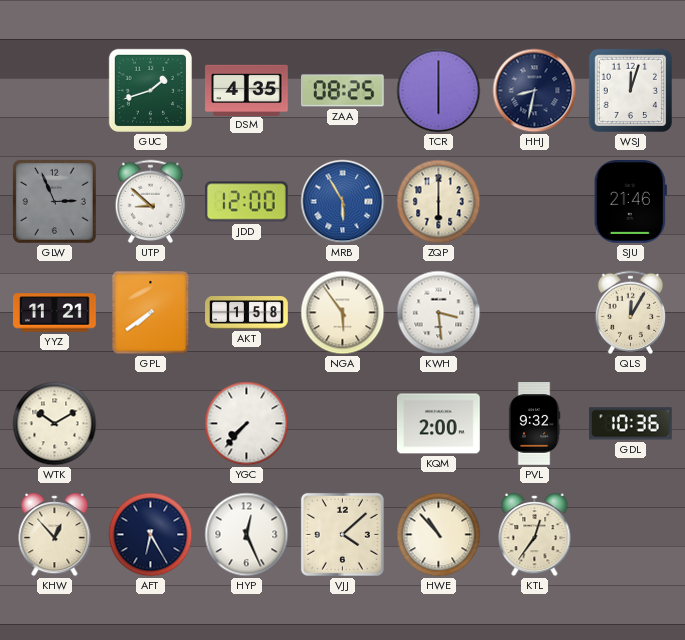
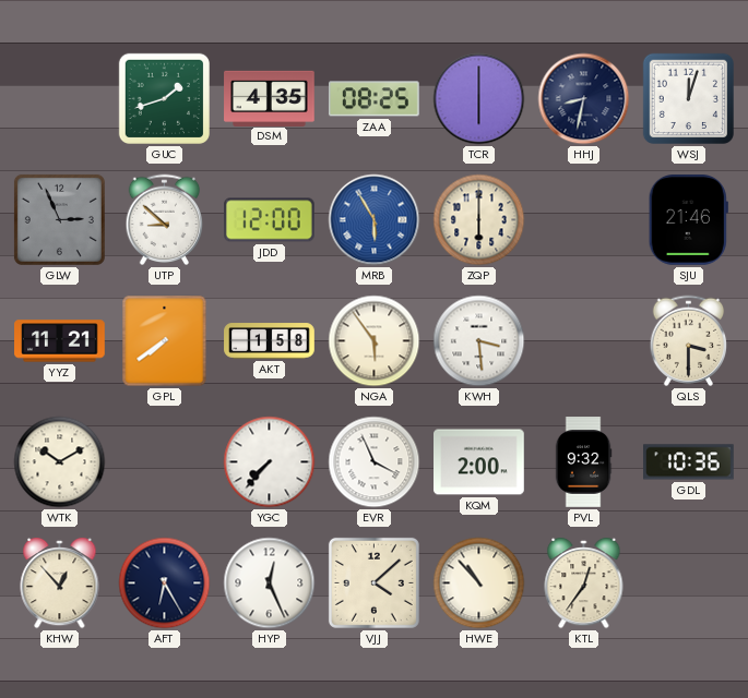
QLS: 12:05 -> 3:30 (689, 341)
EVR: none -> 3:56 (375, 462)
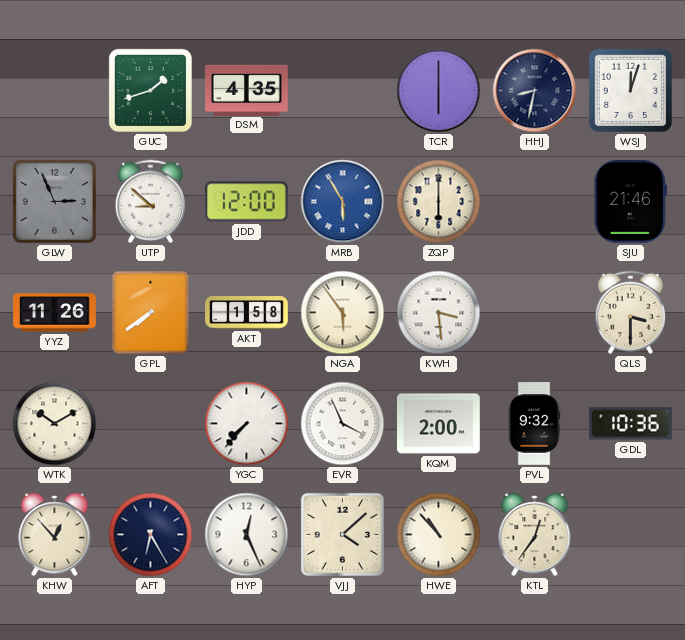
ZAA: 08:25 -> none (375, 99)
YYZ: 11:21 -> 11:26 (55, 313)
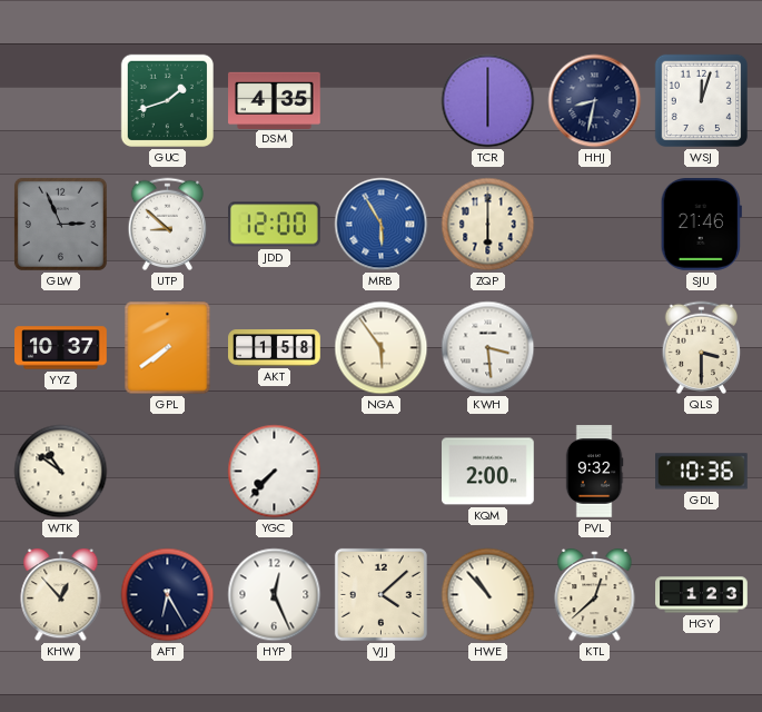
YYZ: 11:26 -> 10:37 (61, 348)
WTK: 10:10 -> 10:51 (61, 472)
EVR: 3:56 -> none (343, 424)
KTL: 12:36 -> 12:38 (595, 595)
HGY: none -> 1:23 (702, 595)
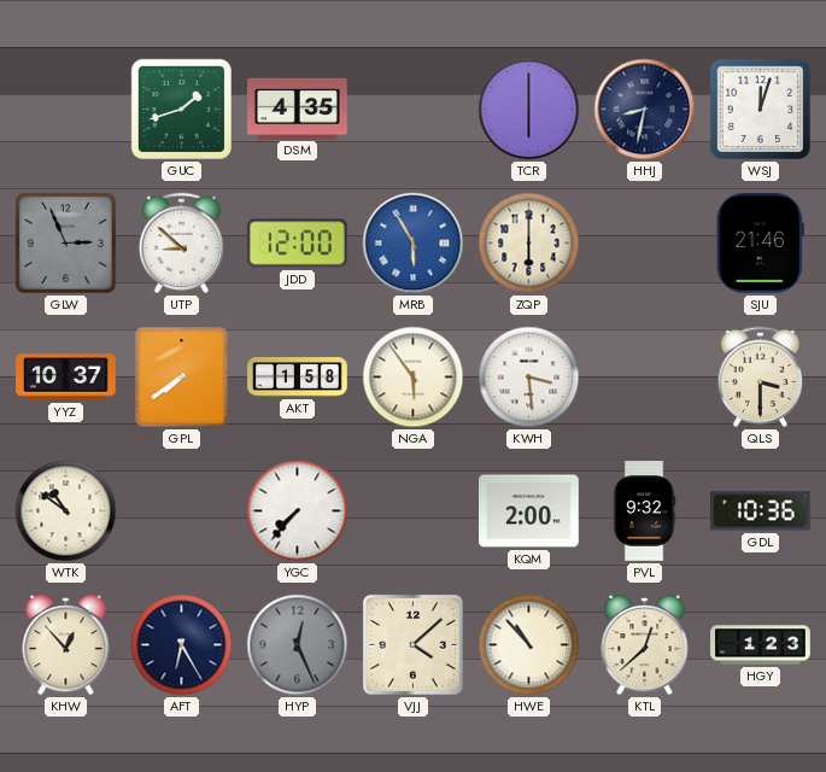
HYP dial: white -> grey (298, 645)
